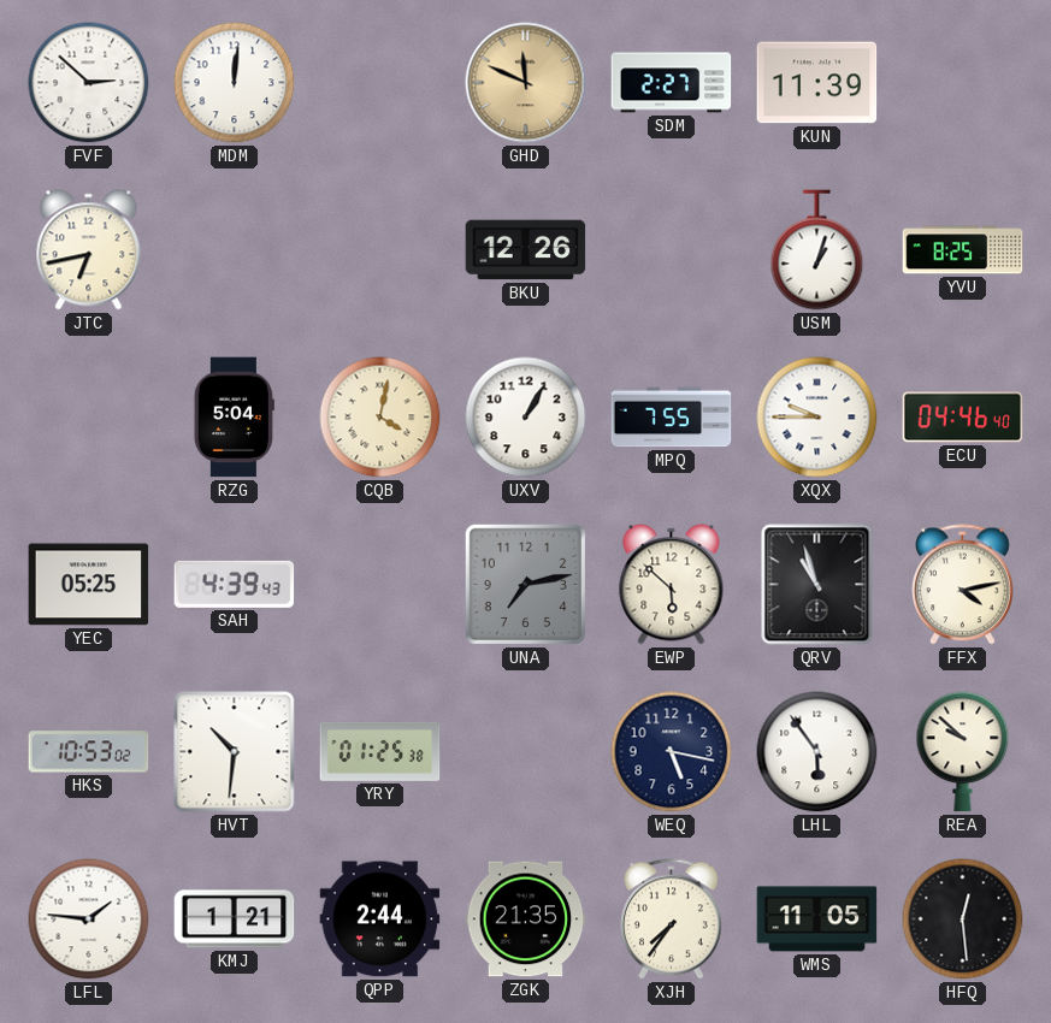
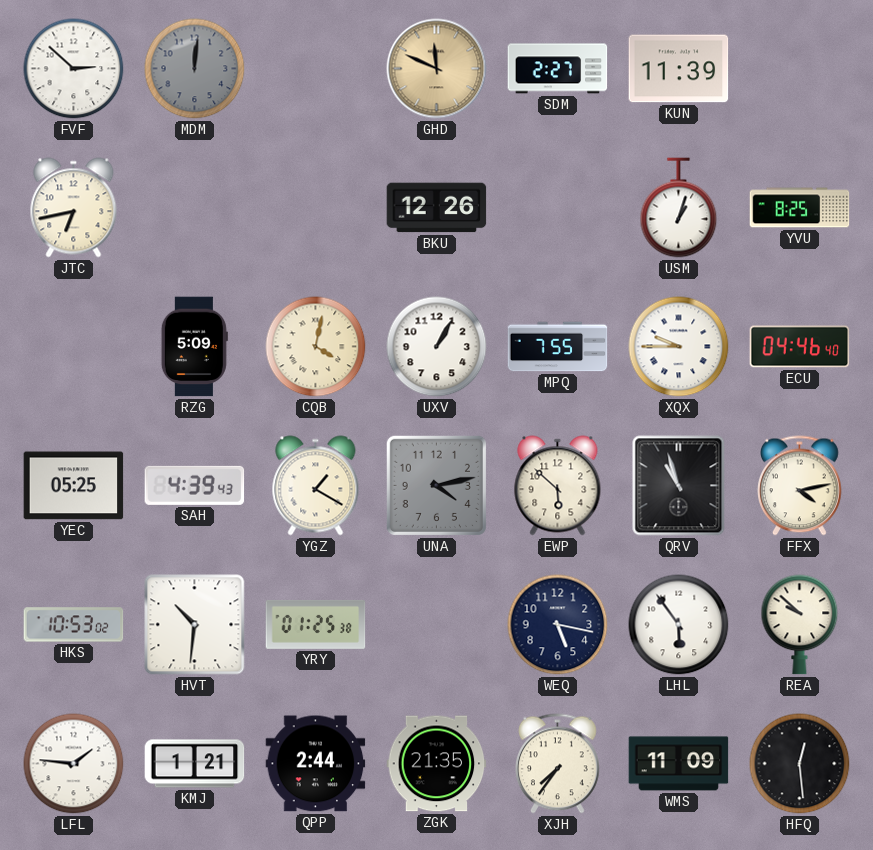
MDM dial: white -> grey (195, 69)
RZG: 5:04 -> 5:09 (194, 347)
YGZ: none -> 1:20 (316, 486)
UNA: 7:13 -> 4:13 (436, 485)
WMS: 11:05 -> 11:09 (679, 764)
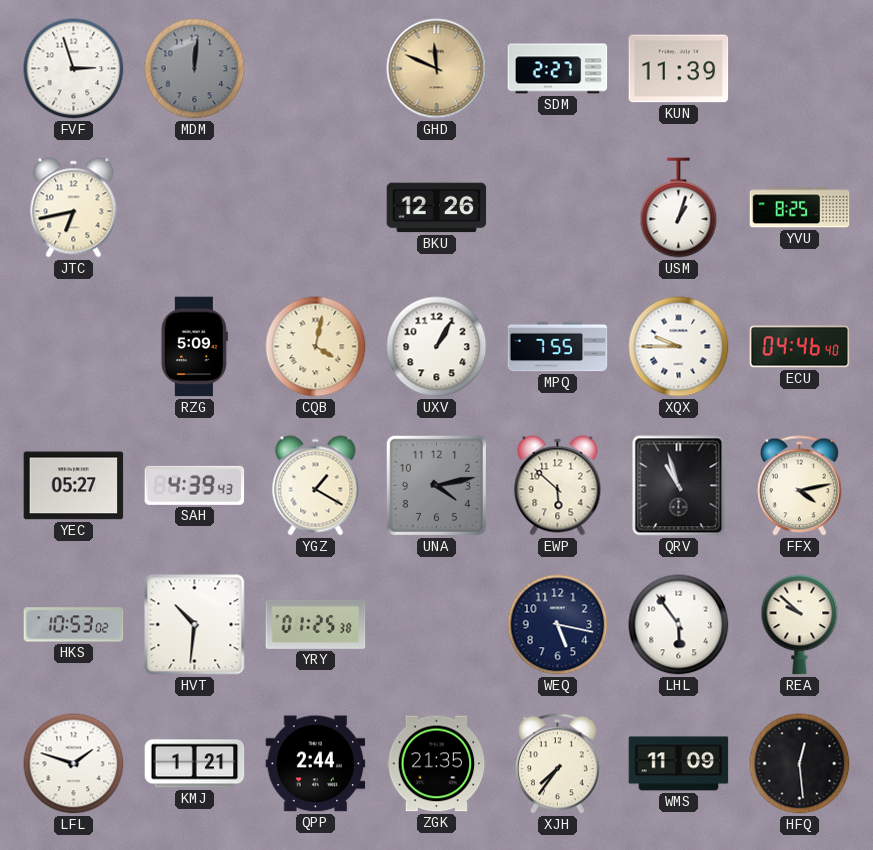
FVF: 2:52 -> 2:57 (74, 69)
YEC: 05:25 -> 05:27 (74, 486)
LFL: 1:46 -> 1:48 (74, 764)
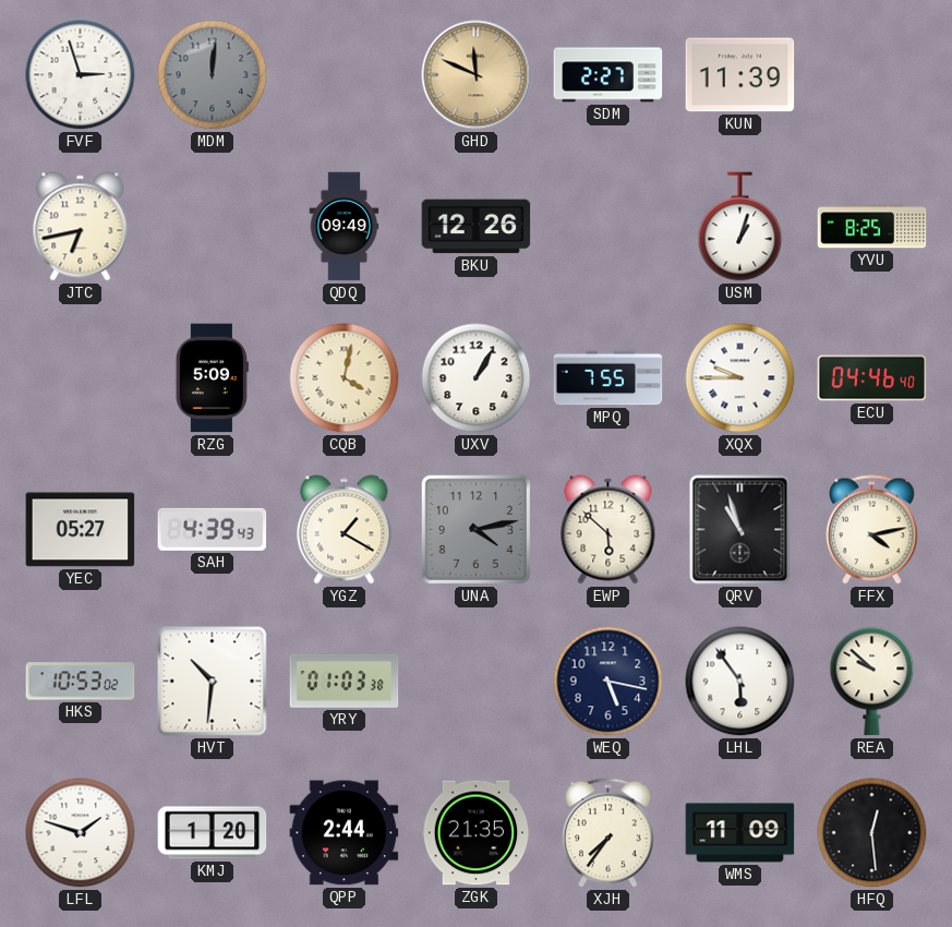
QDQ: none -> 09:49 (345, 227)
YRY: 01:25 -> 01:03 (345, 681)
KMJ: 1:21 -> 1:20 (213, 833)
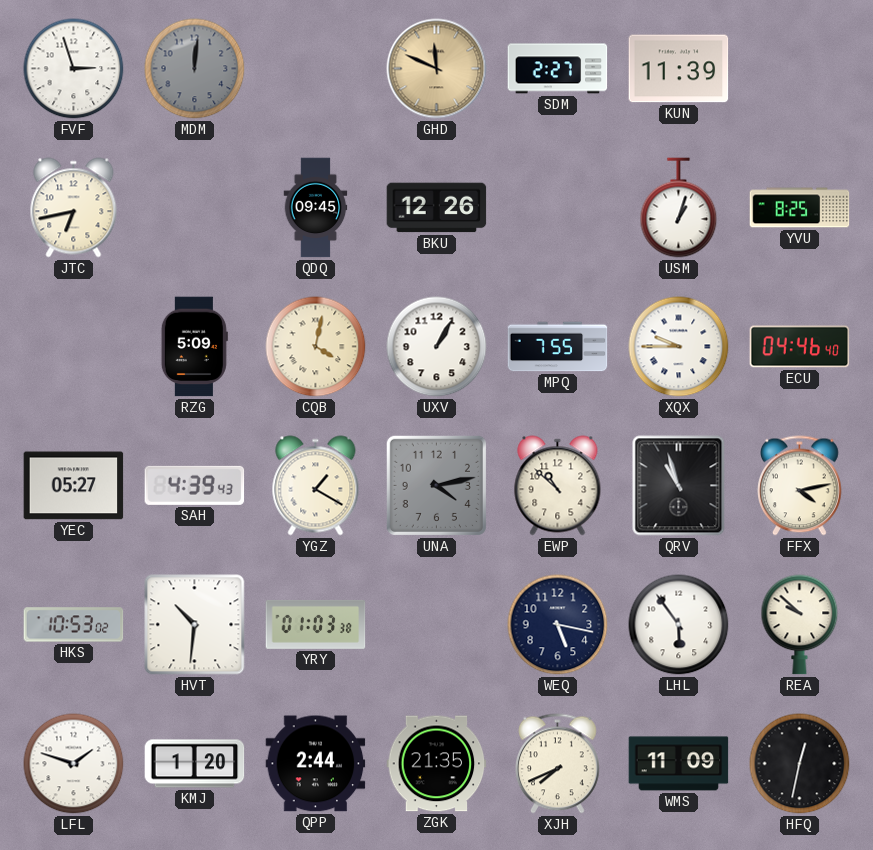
QDQ: 09:49 -> 09:45 (316, 208)
EWP: 5:52 -> 10:52 (558, 486)
XJH: 7:36 -> 7:41 (558, 764)
HFQ: 12:29 -> 12:32 (800, 764)
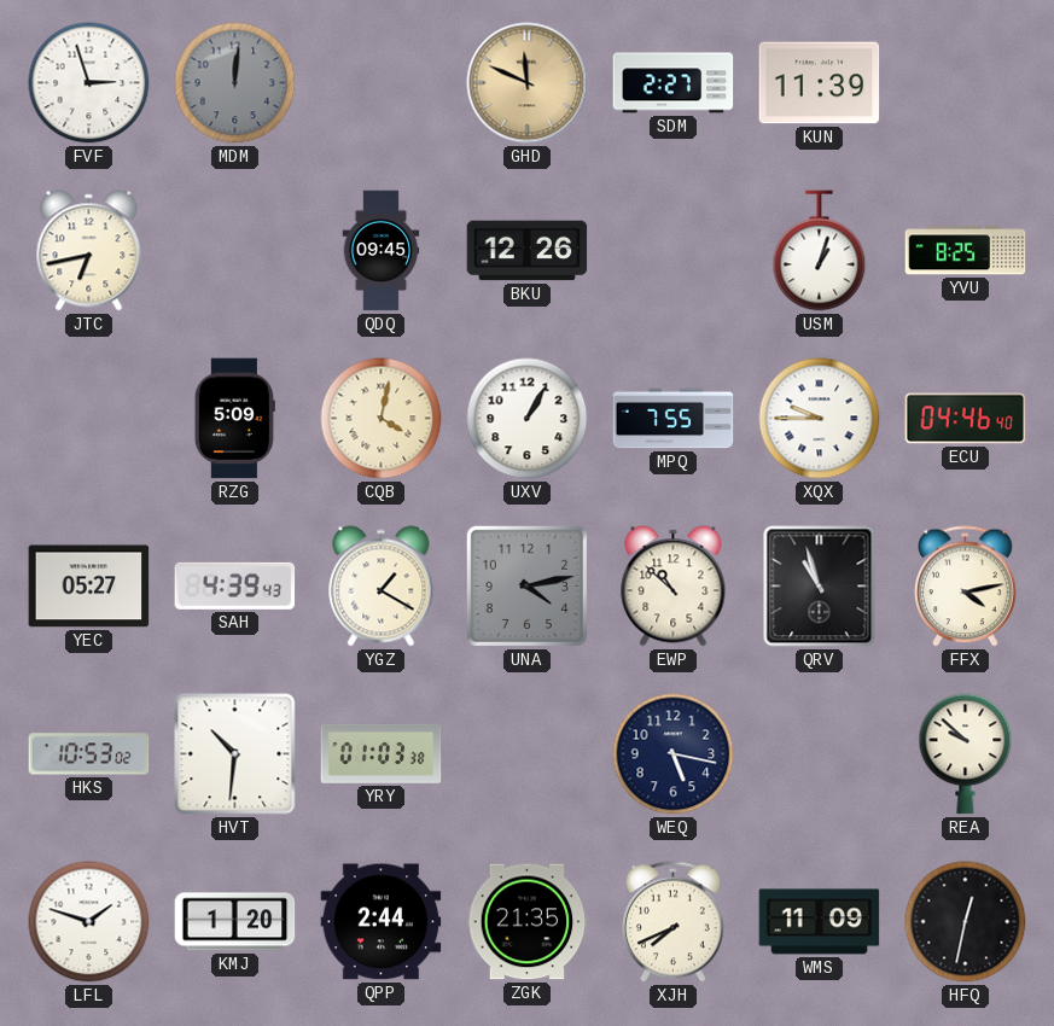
LHL: 5:54 -> none (679, 625)
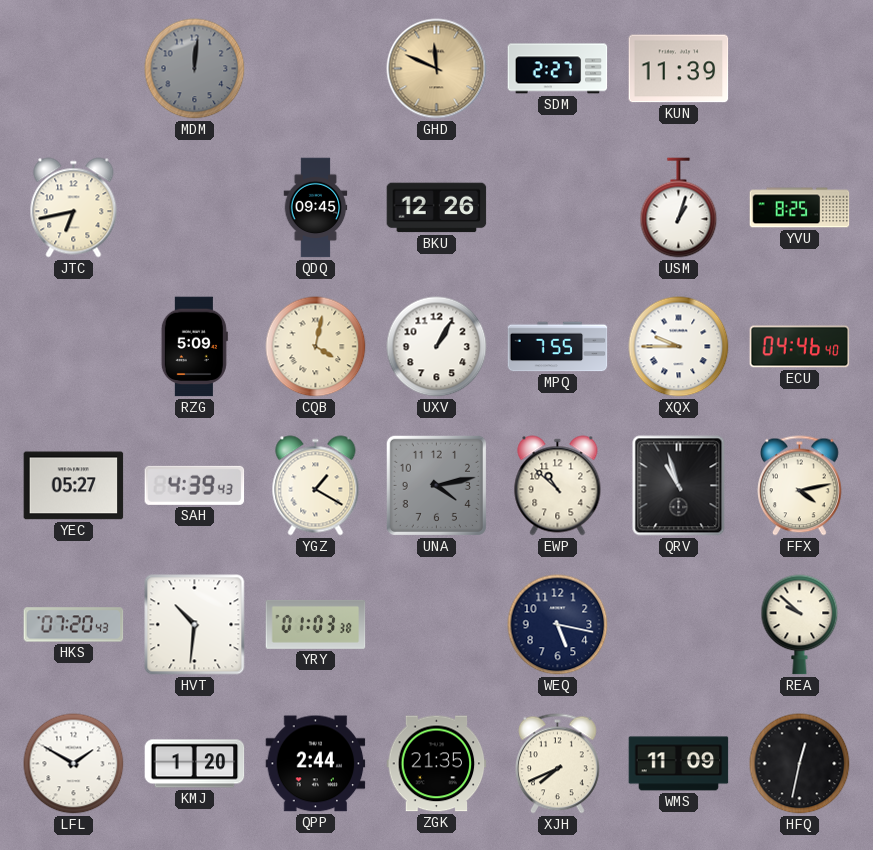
FVF: 2:57 -> none (89, 83)
HKS: 10:53 -> 07:20 (74, 625)
LFL: 1:48 -> 1:50 (74, 764)
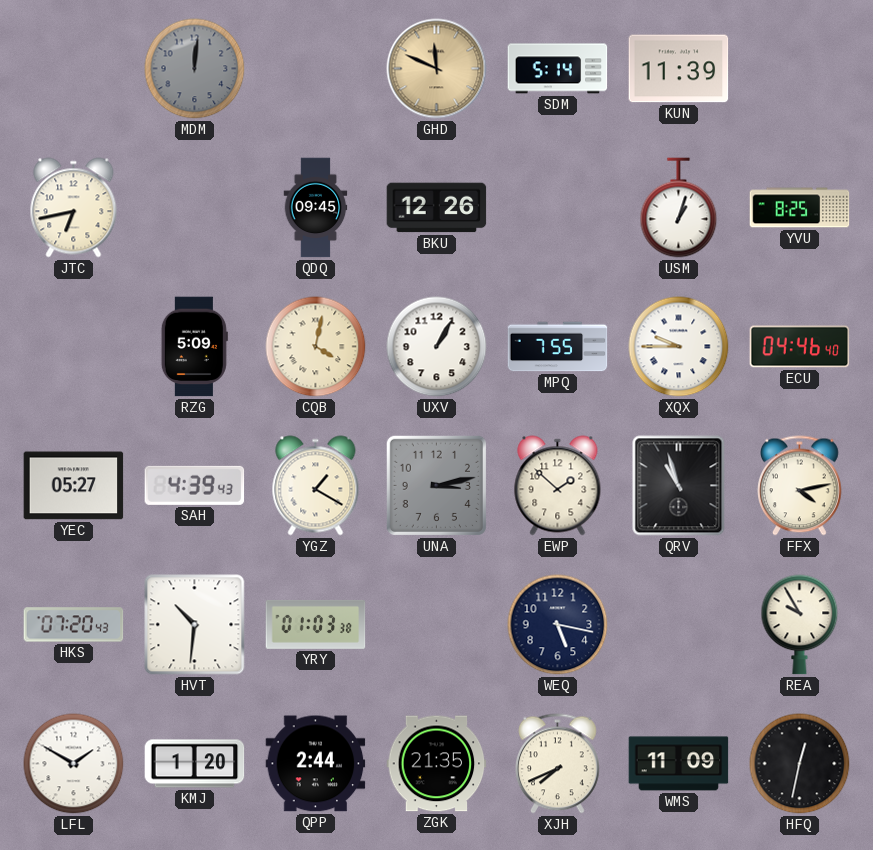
SDM: 2:27 -> 5:14 (558, 69)
UNA: 4:13 -> 3:13 (436, 485)
EWP: 10:52 -> 1:52 (558, 486)
REA: 9:52 -> 9:55 (800, 625)
